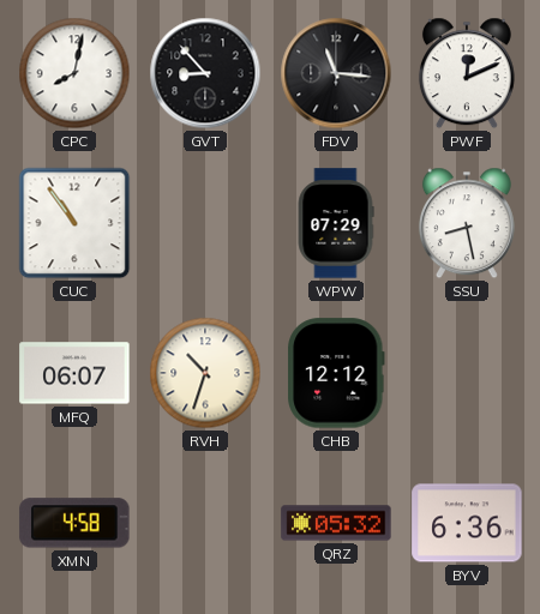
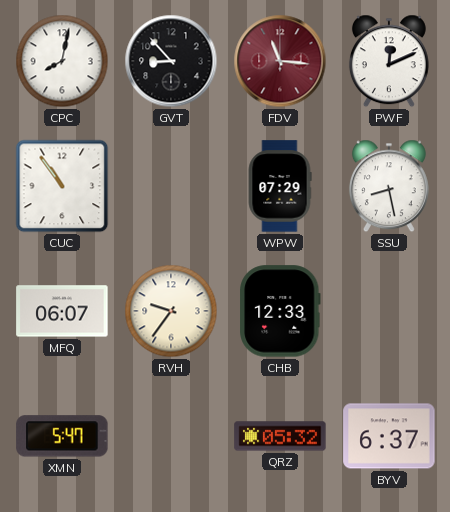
FDV dial: black -> burgundy (280, 61)
RVH: 10:33 -> 9:36 (171, 311)
CHB: 12:12 -> 12:33 (281, 311)
XMN: 4:58 -> 5:47 (62, 436)
BYV: 6:36 -> 6:37 (389, 436)
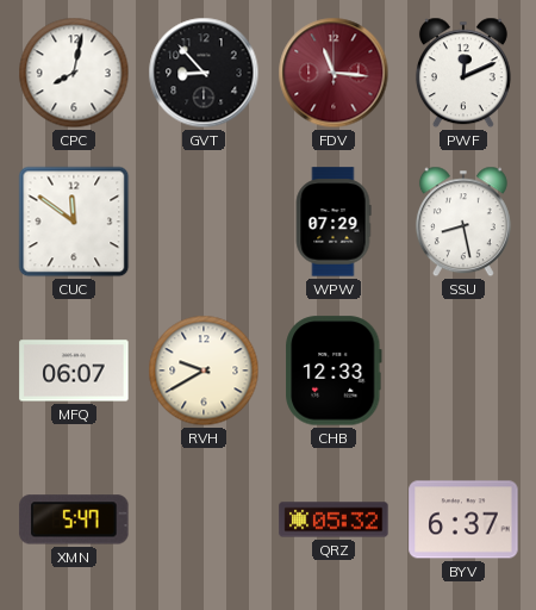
CUC: 10:54 -> 11:51 (74, 222)
RVH: 9:36 -> 9:40 (204, 371)
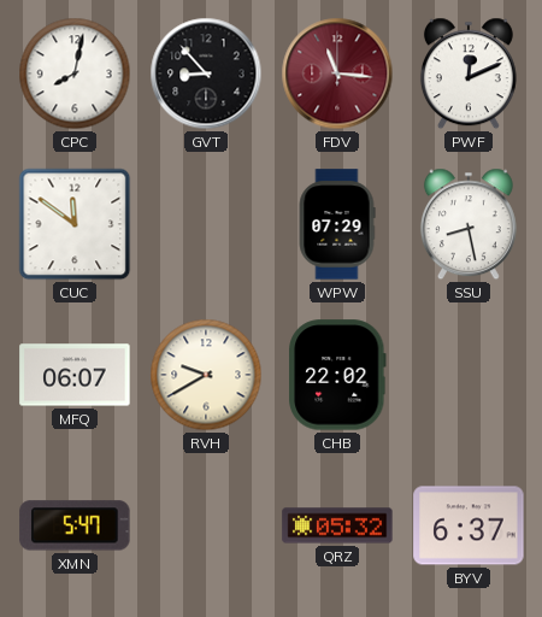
CHB: 12:33 -> 22:02 (338, 375)
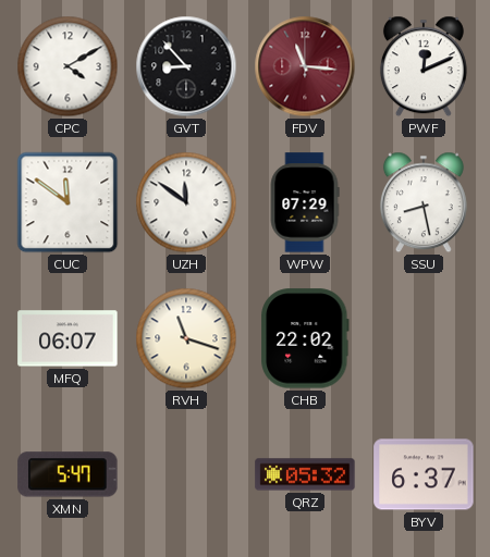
CPC: 8:02 -> 4:10 (68, 66)
UZH: none -> 11:51 (186, 202)
RVH: 9:40 -> 11:18 (186, 338)
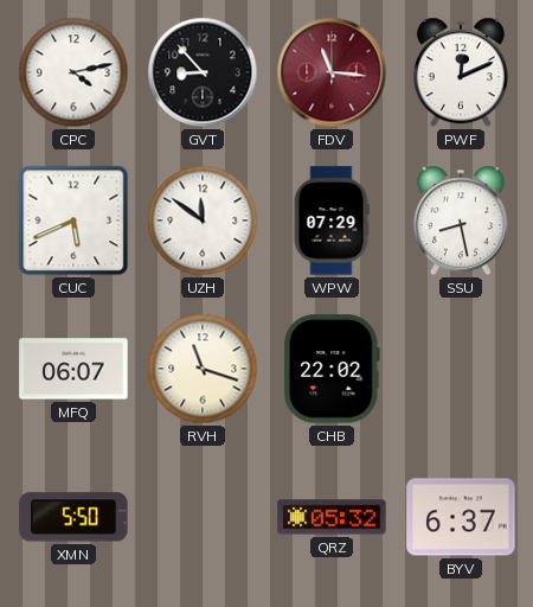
CPC: 4:10 -> 4:13 (73, 72)
CUC: 11:51 -> 5:41 (73, 221)
XMN: 5:47 -> 5:50 (73, 517)
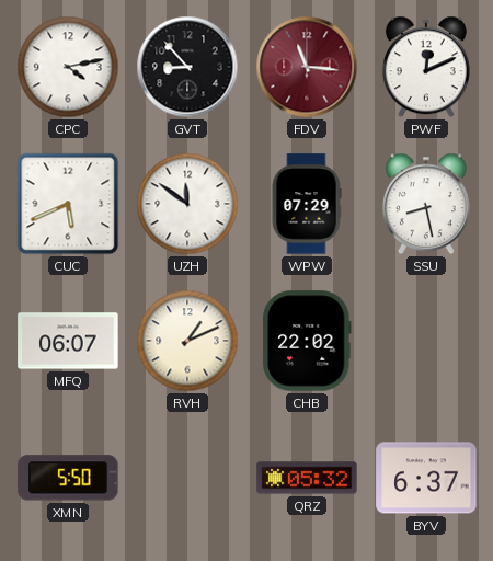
RVH: 11:18 -> 1:11 (187, 341)
